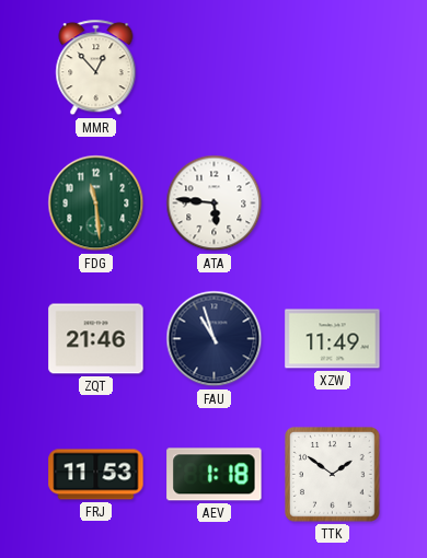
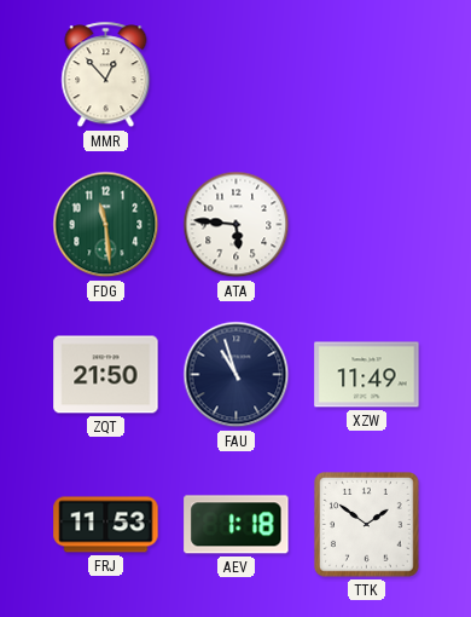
ZQT: 21:46 -> 21:50 (106, 375)
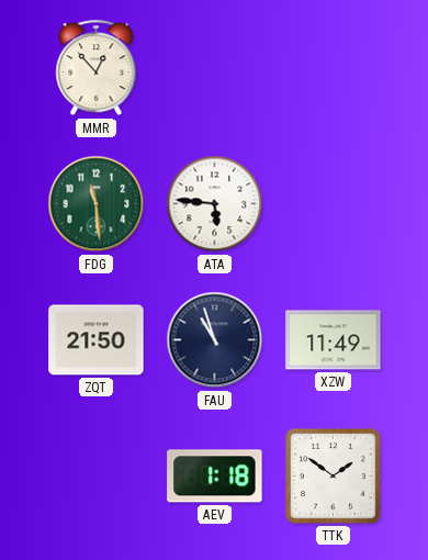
FRJ: 11:53 -> none (106, 525)
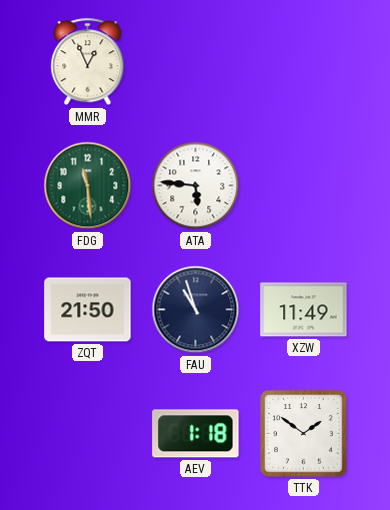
MMR: 12:53 -> 12:56 (88, 62)
